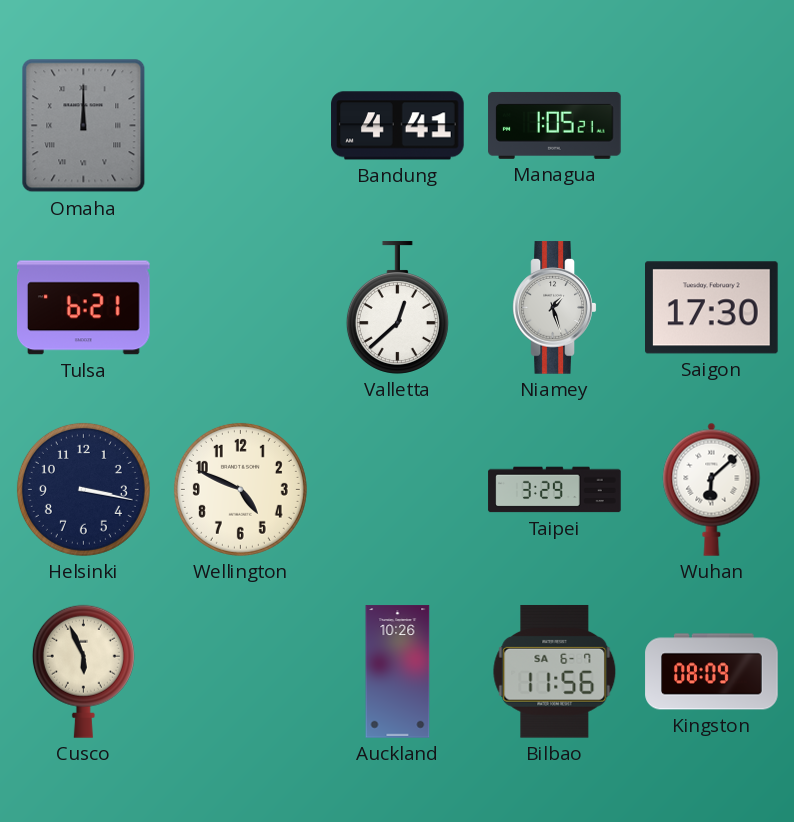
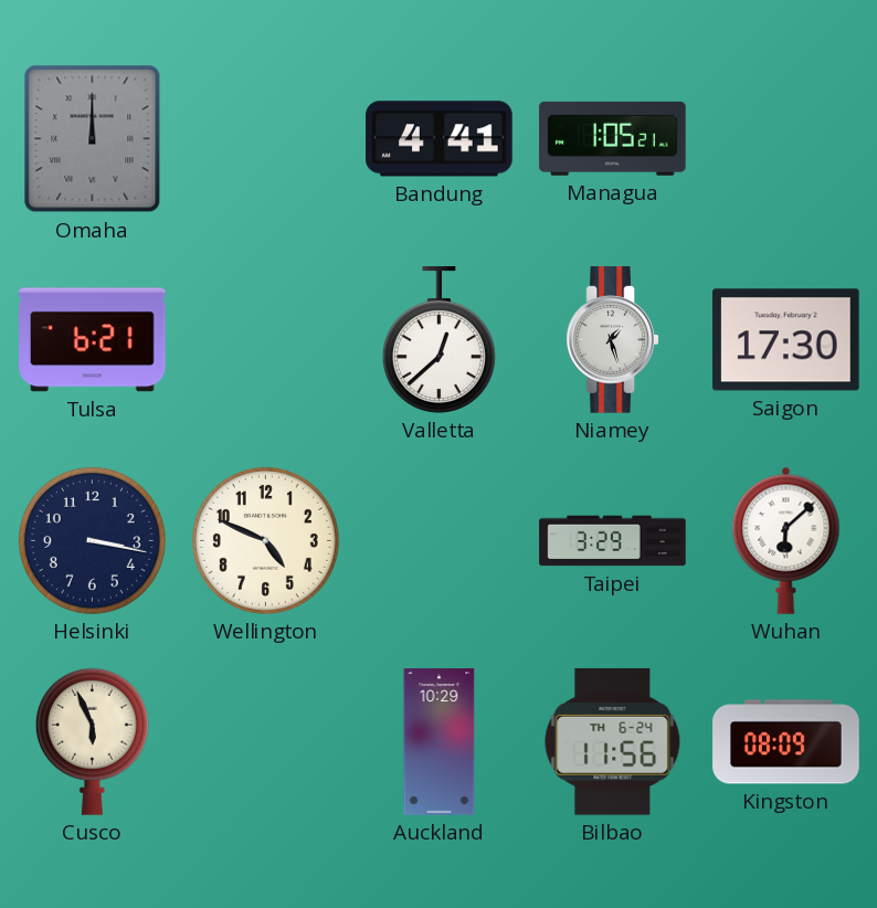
Auckland: 10:26 -> 10:29 (440, 742)
Bilbao date: SA 6-7 -> TH 6-24 (613, 741)
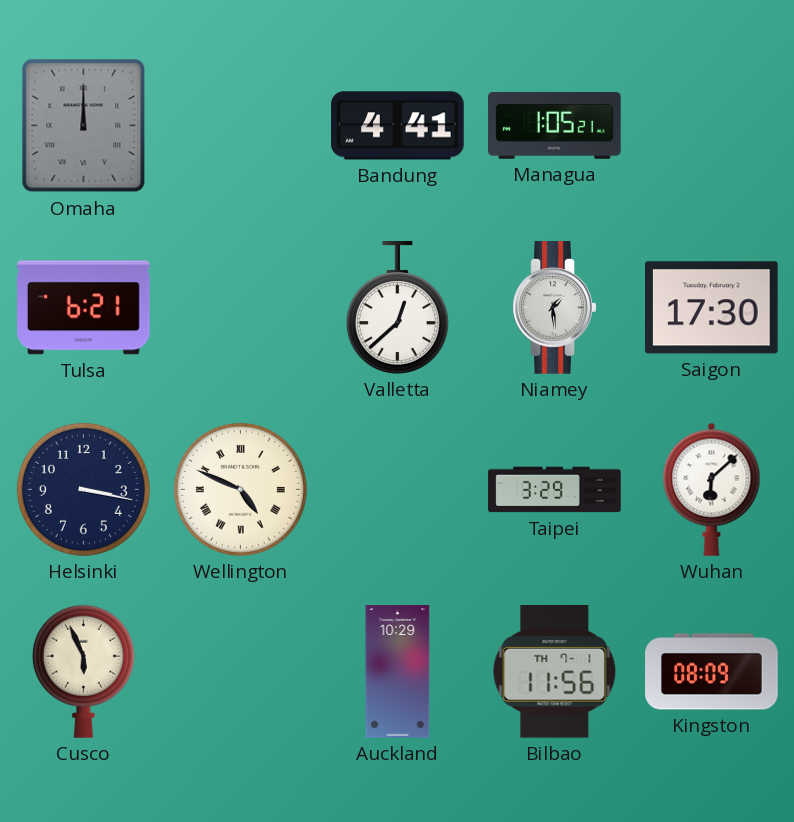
Niamey: 1:27 -> 1:29 (555, 308)
Wellington numerals: Arabic -> Roman (240, 489)
Bilbao date: TH 6-24 -> TH 7-1 (555, 671)
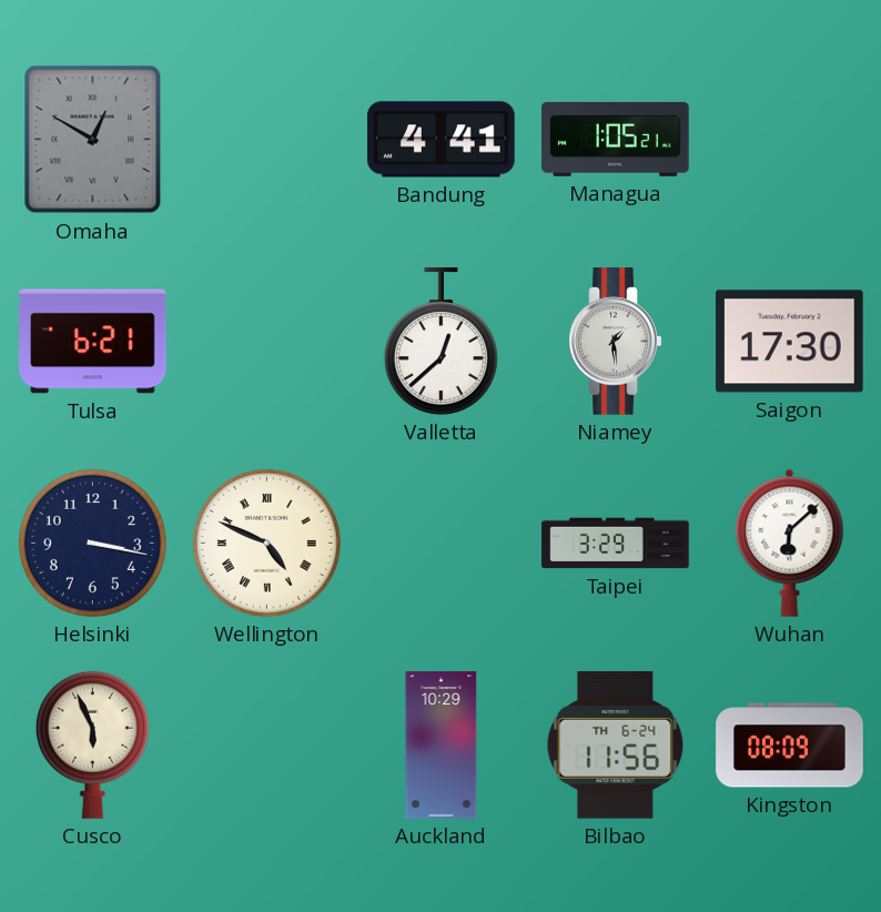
Omaha: 12:00 -> 12:50 (93, 140)
Bilbao date: TH 7-1 -> TH 6-24 (616, 744)
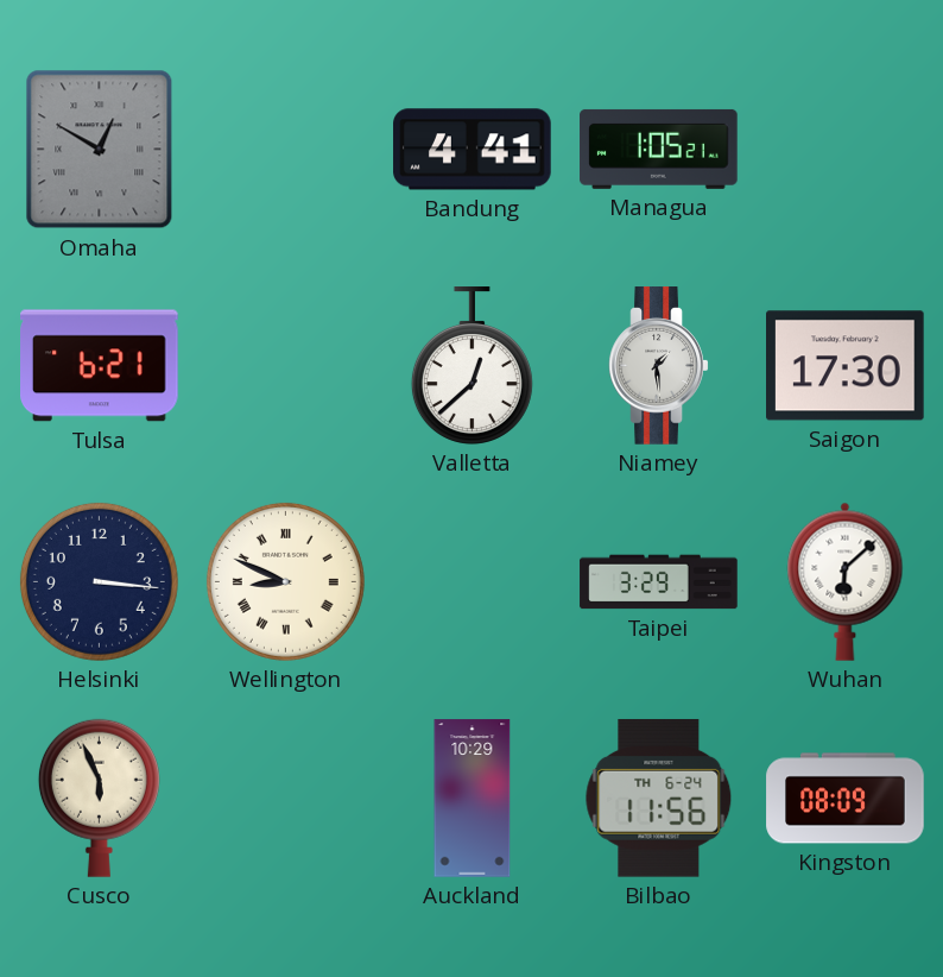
Helsinki: 3:17 -> 3:16 (99, 581)
Wellington: 4:49 -> 8:49 (285, 581)
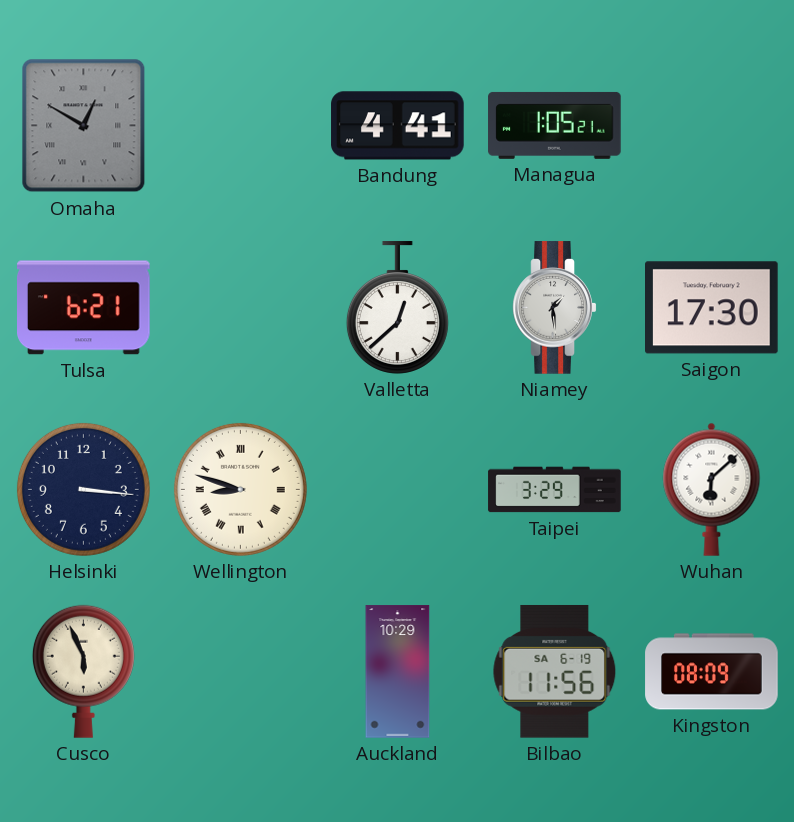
Wellington: 8:49 -> 8:48 (240, 489)
Bilbao date: TH 6-24 -> SA 6-19 (555, 671)
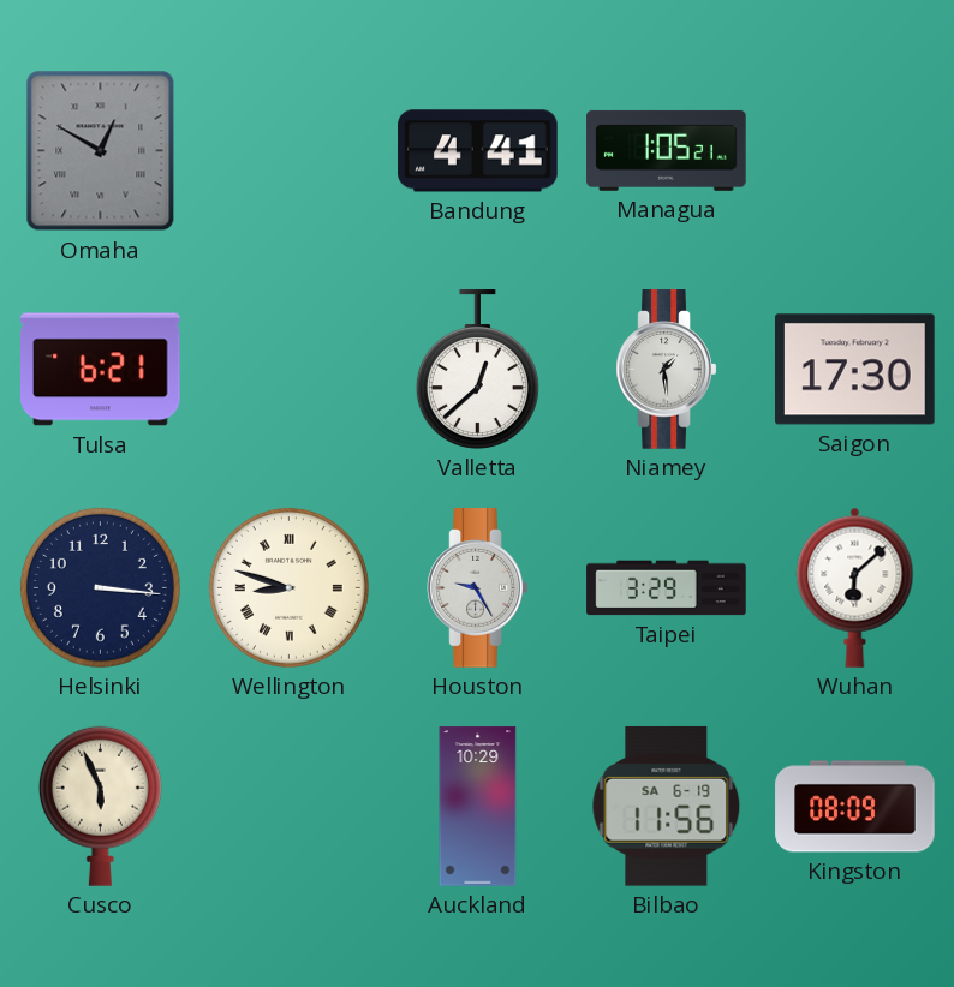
Houston: none -> 9:25 (478, 588)
